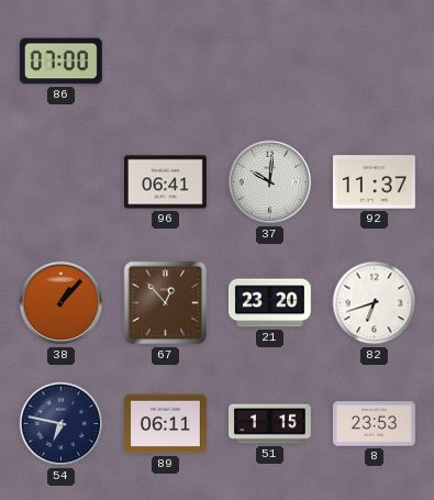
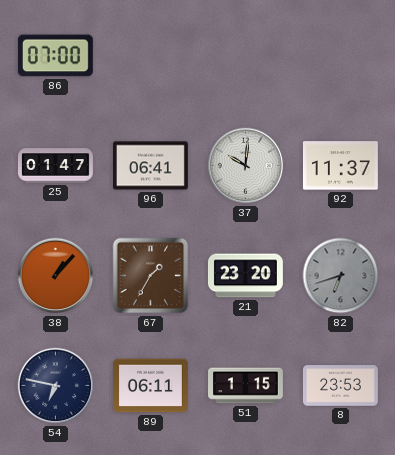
25: none -> 01:47 (56, 166)
67: 12:53 -> 1:35 (151, 276)
82 dial: white -> grey (341, 276)
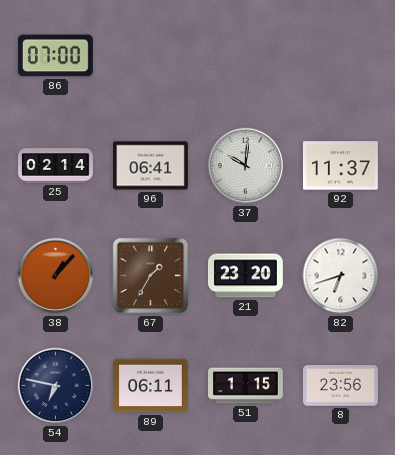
25: 01:47 -> 02:14 (56, 166)
82 dial: grey -> white (341, 276)
8: 23:53 -> 23:56 (340, 386)
